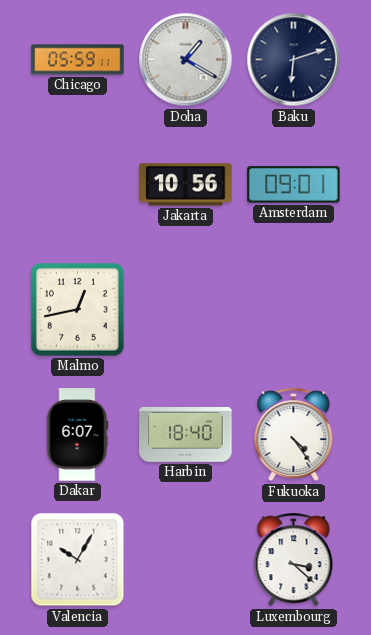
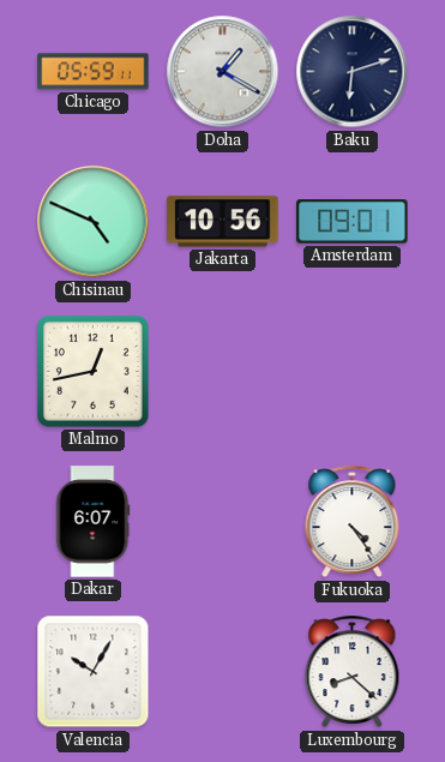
Chisinau: none -> 4:49 (94, 222)
Harbin: 18:40 -> none (186, 435)
Luxembourg: 3:22 -> 8:22 (353, 672)
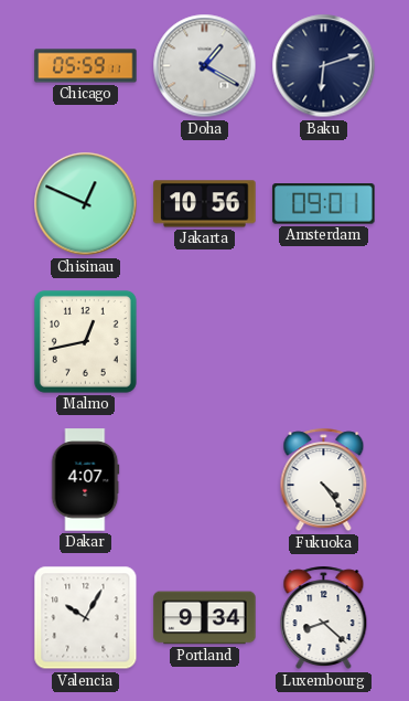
Chisinau: 4:49 -> 12:49 (86, 204)
Dakar: 6:07 -> 4:07 (86, 480)
Portland: none -> 9:34 (205, 618)
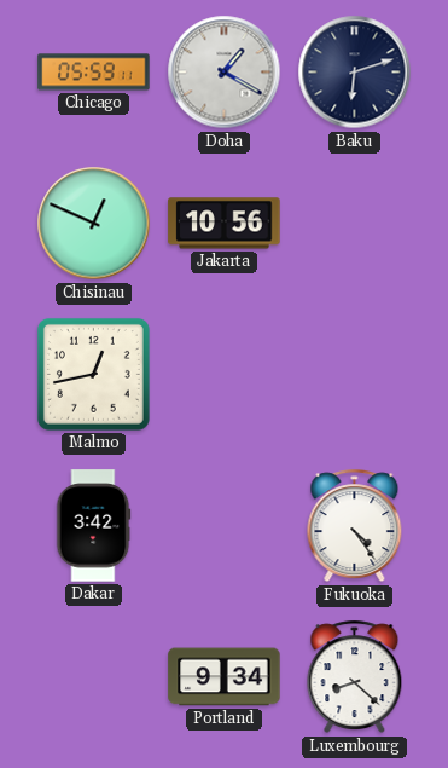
Amsterdam: 09:01 -> none (324, 204)
Dakar: 4:07 -> 3:42 (94, 526)
Valencia: 10:05 -> none (86, 618)
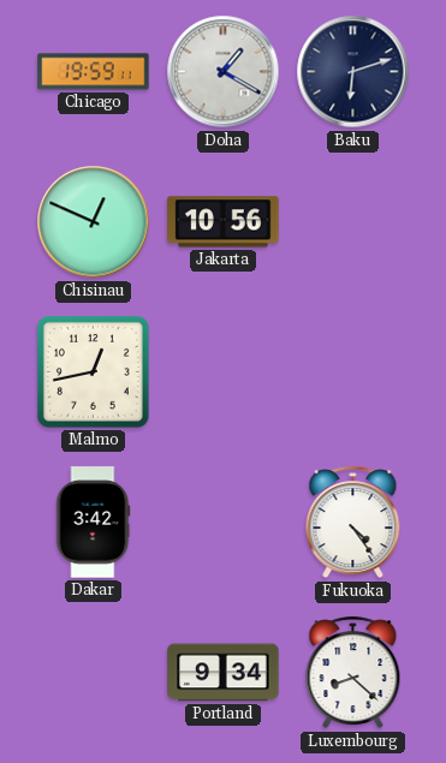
Chicago: 05:59 -> 19:59 (94, 72)
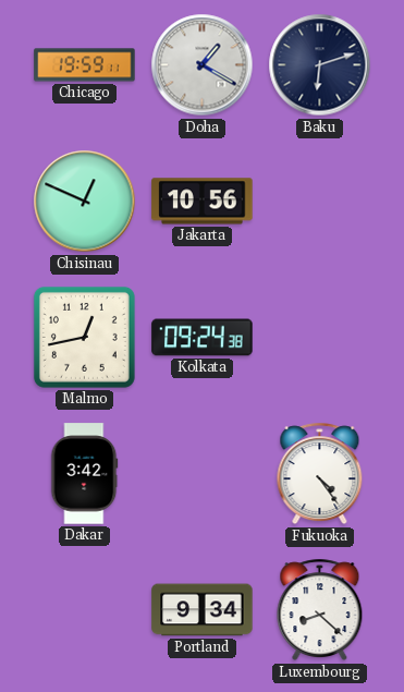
Kolkata: none -> 09:24 (203, 338)
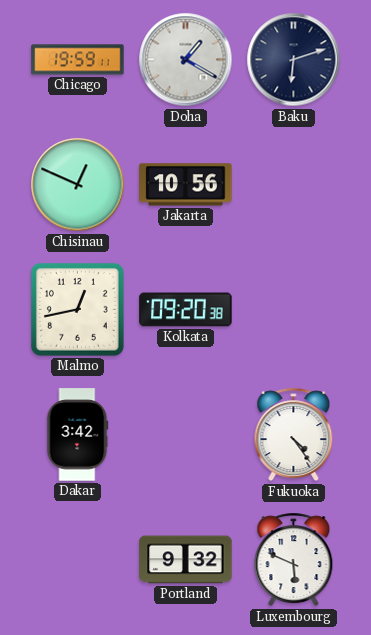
Kolkata: 09:24 -> 09:20 (186, 310)
Portland: 9:34 -> 9:32 (186, 560)
Luxembourg: 8:22 -> 5:49 (294, 560)
